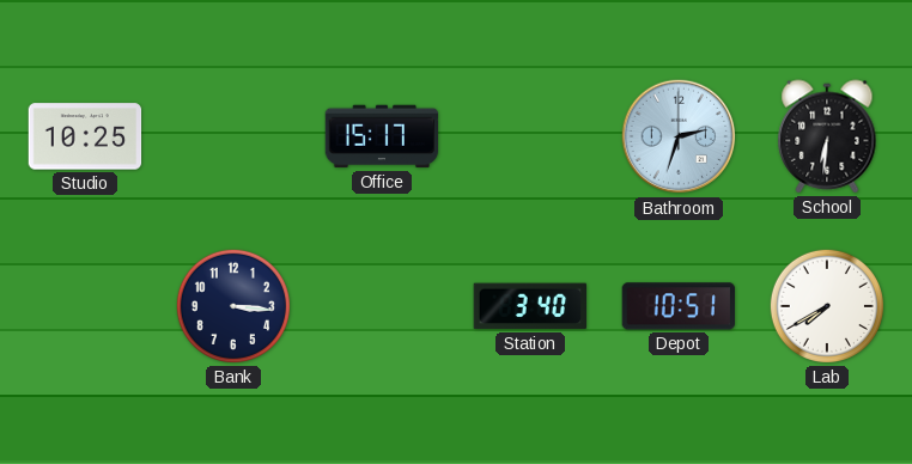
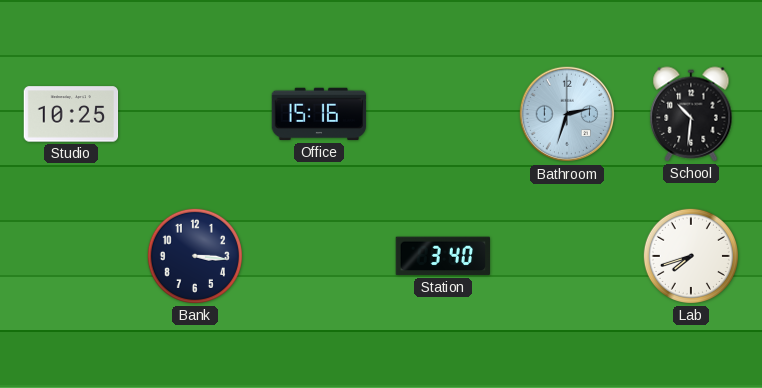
Office: 15:17 -> 15:16 (319, 114)
School: 6:31 -> 10:31 (691, 114)
Depot: 10:51 -> none (677, 306)
Lab: 7:40 -> 7:42 (691, 256)
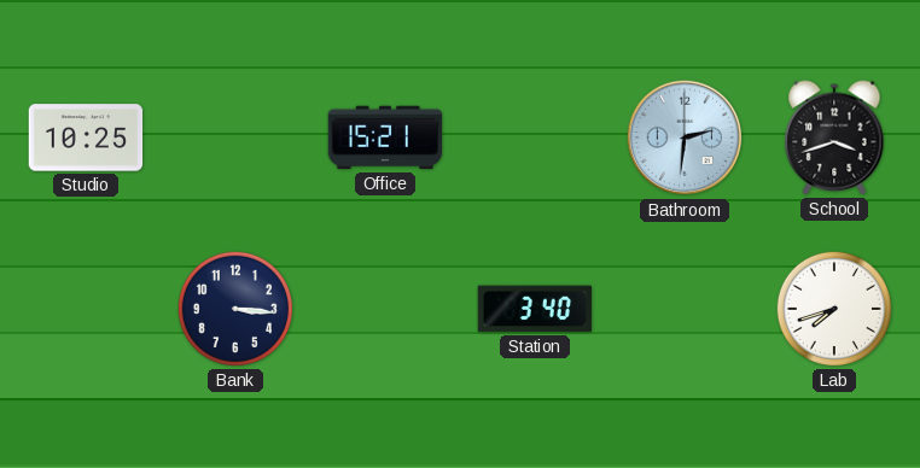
Office: 15:16 -> 15:21 (385, 138)
Bathroom: 2:33 -> 2:31 (685, 138)
School: 10:31 -> 3:42 (834, 138)
